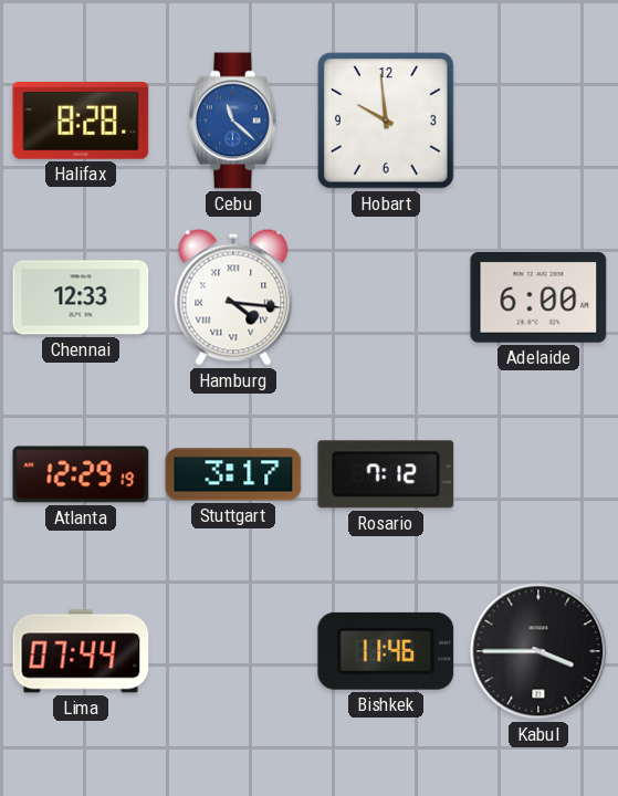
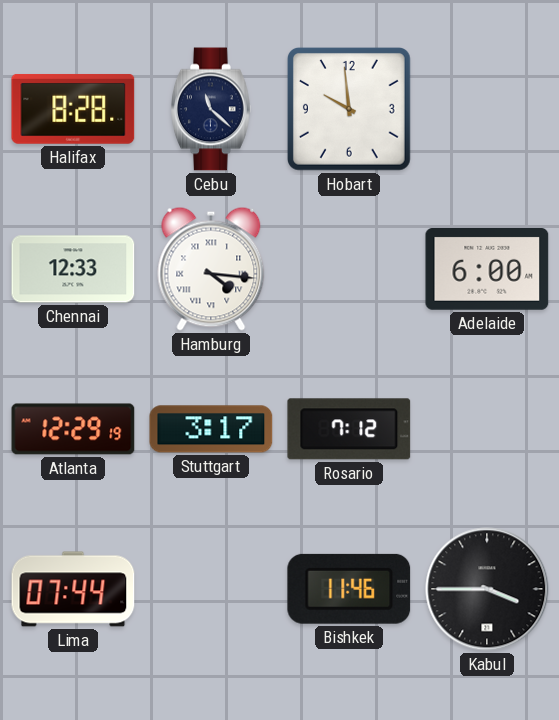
Cebu dial: blue -> navy (212, 109)
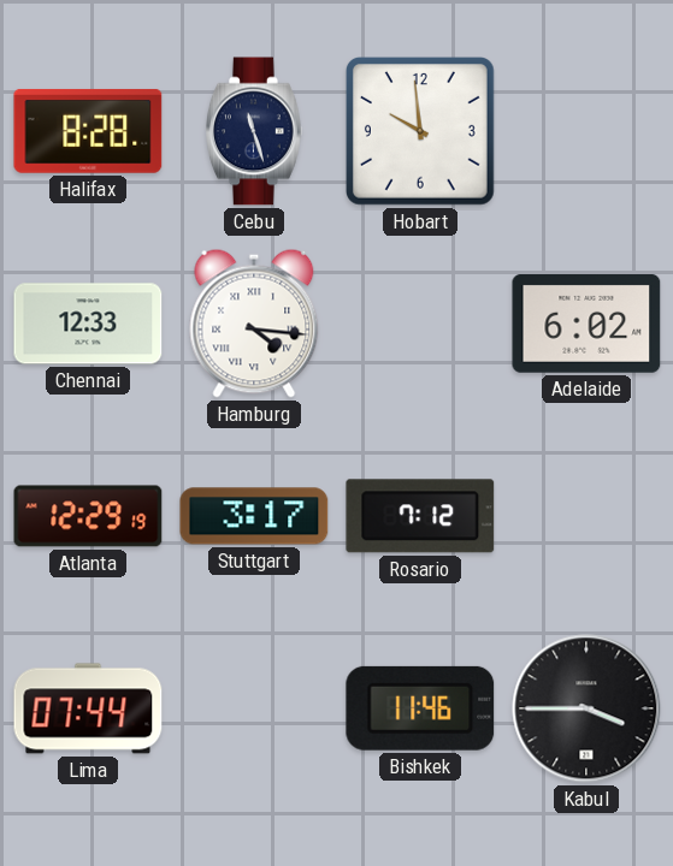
Cebu: 11:22 -> 11:27 (255, 131)
Adelaide: 6:00 -> 6:02 (586, 325)
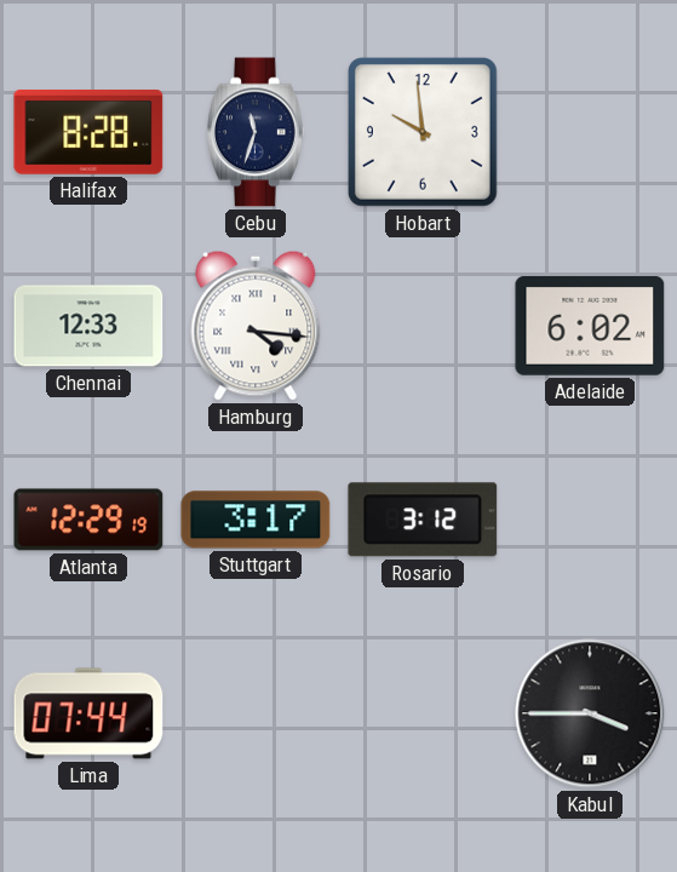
Cebu: 11:27 -> 11:33 (257, 132)
Rosario: 7:12 -> 3:12 (423, 520)
Bishkek: 11:46 -> none (420, 708)
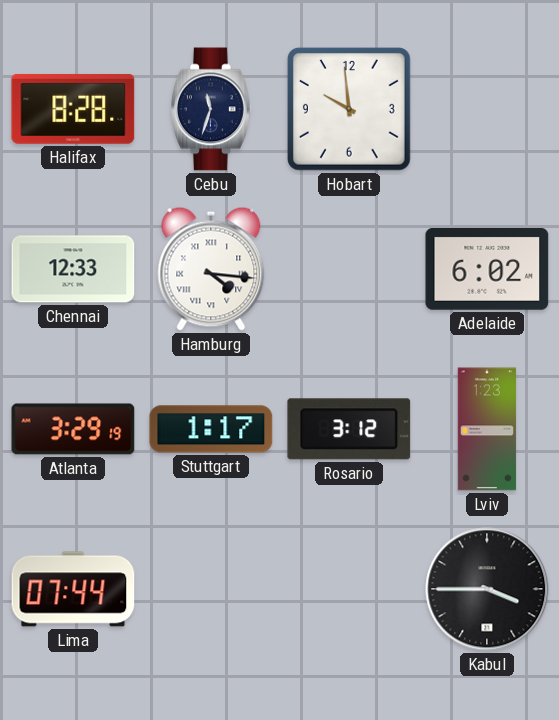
Atlanta: 12:29 -> 3:29 (73, 429)
Stuttgart: 3:17 -> 1:17 (211, 429)
Lviv: none -> 1:23 (487, 429)
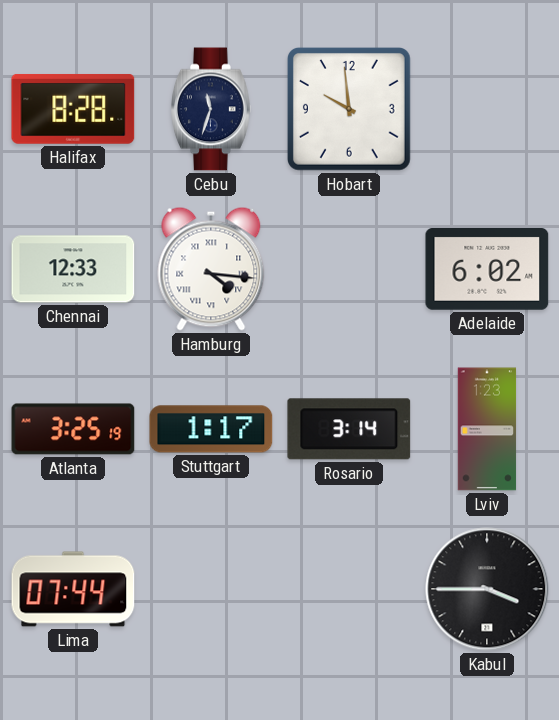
Atlanta: 3:29 -> 3:25 (73, 429)
Rosario: 3:12 -> 3:14 (349, 429)
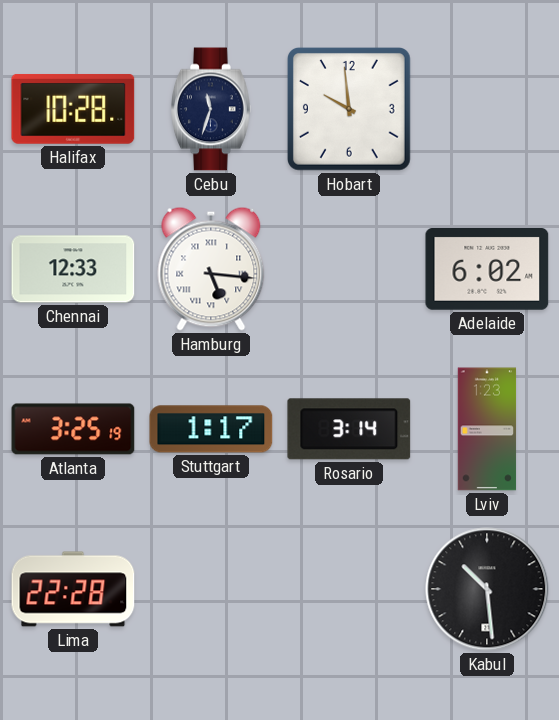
Halifax: 8:28 -> 10:28 (73, 109)
Hamburg: 4:16 -> 5:16 (211, 269)
Lima: 07:44 -> 22:28 (73, 589)
Kabul: 3:45 -> 10:29 (487, 589)
